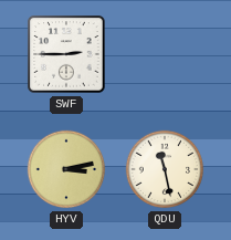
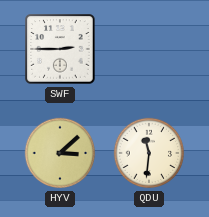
HYV: 3:13 -> 3:08 (60, 153)
QDU: 11:28 -> 11:31 (149, 153)
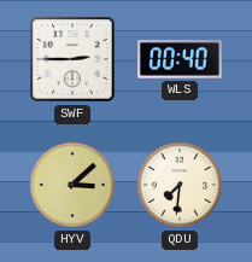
WLS: none -> 00:40 (181, 59)
QDU: 11:31 -> 7:31 (180, 185)
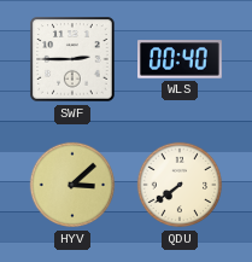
QDU: 7:31 -> 7:39 (180, 185)
